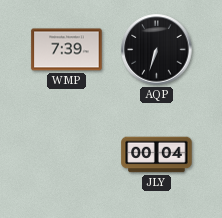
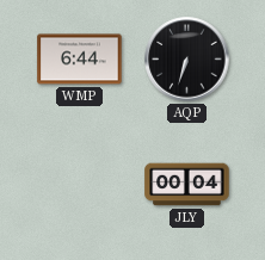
WMP: 7:39 -> 6:44 (80, 60)
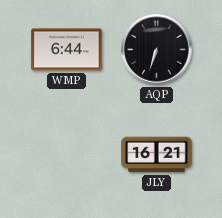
JLY: 00:04 -> 16:21 (157, 155)
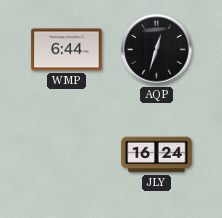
AQP: 6:33 -> 12:33 (157, 50)
JLY: 16:21 -> 16:24 (157, 155)
